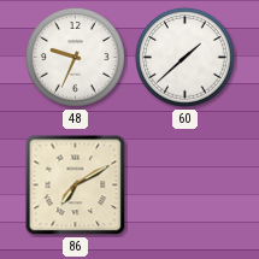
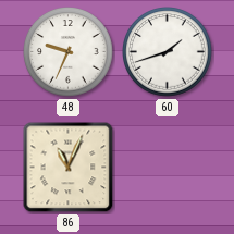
60: 1:38 -> 1:42 (168, 52)
86: 7:10 -> 11:04 (69, 168)
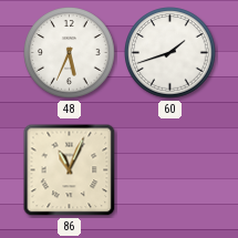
48: 9:34 -> 5:34 (70, 53)
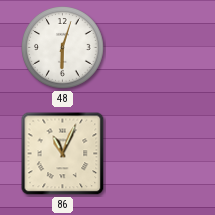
48: 5:34 -> 6:03 (63, 48)
60: 1:42 -> none (170, 53)
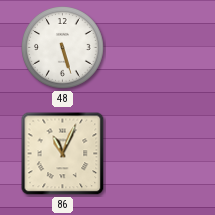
48: 6:03 -> 5:27 (63, 48)
